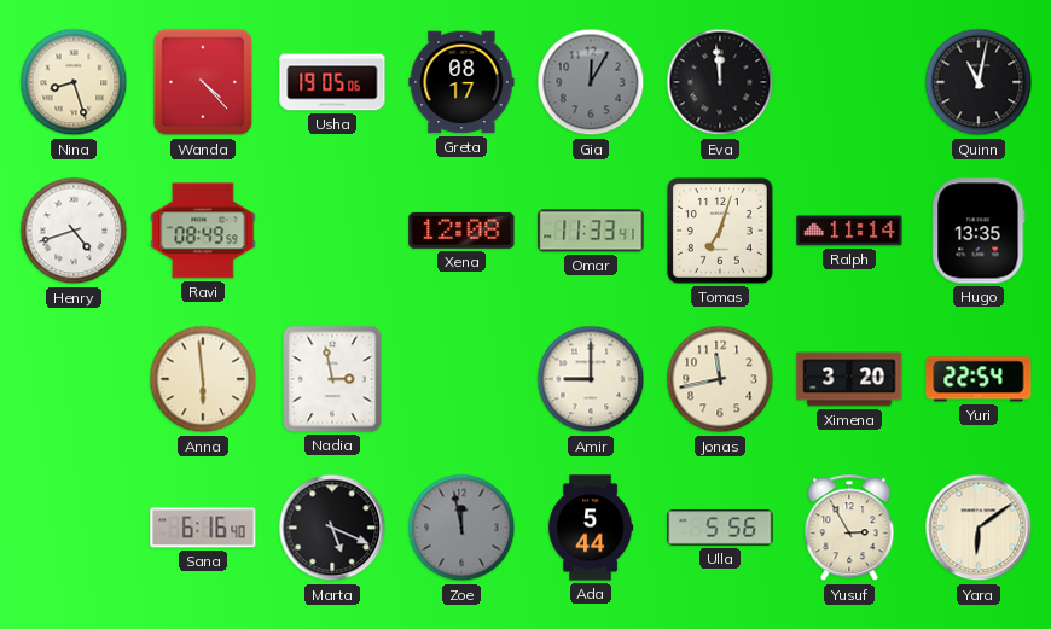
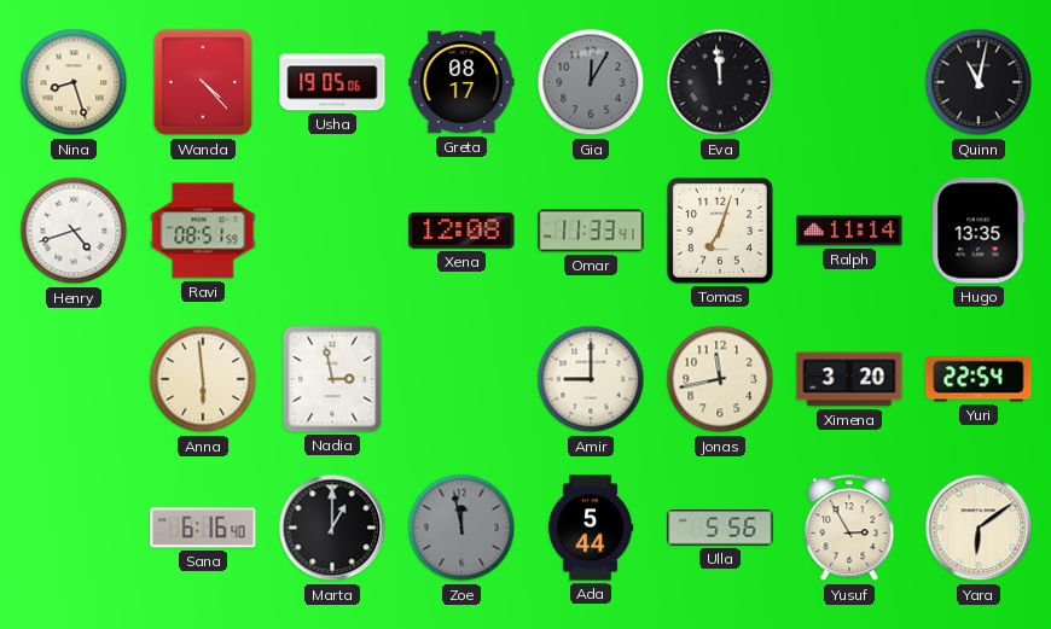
Ravi: 08:49 -> 08:51 (203, 231)
Marta: 5:19 -> 1:00 (332, 528)
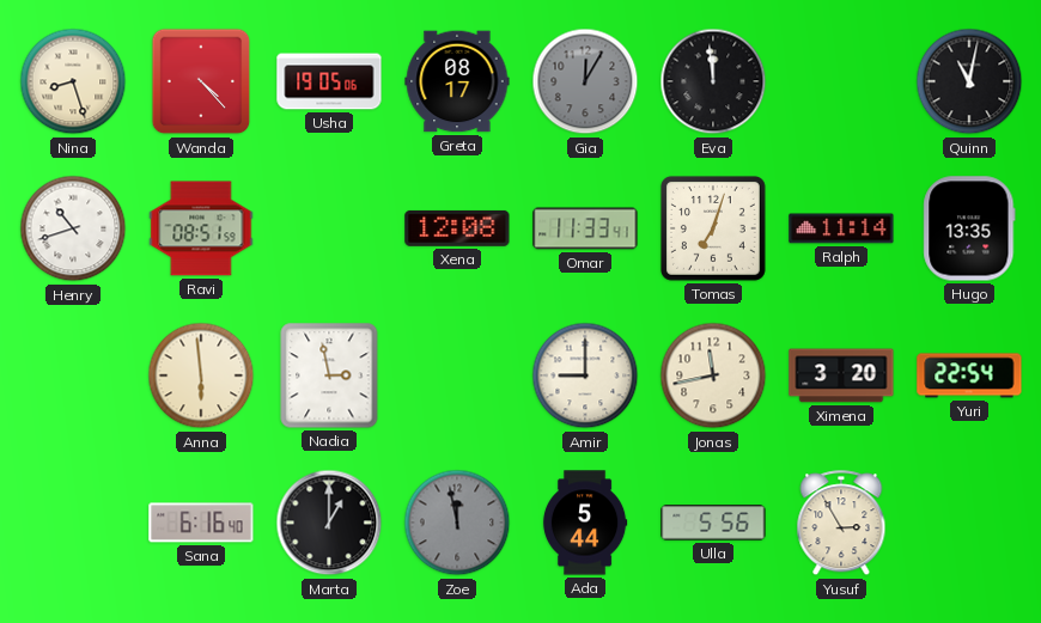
Henry: 4:42 -> 10:42 (73, 228)
Yara: 6:09 -> none (979, 528)
